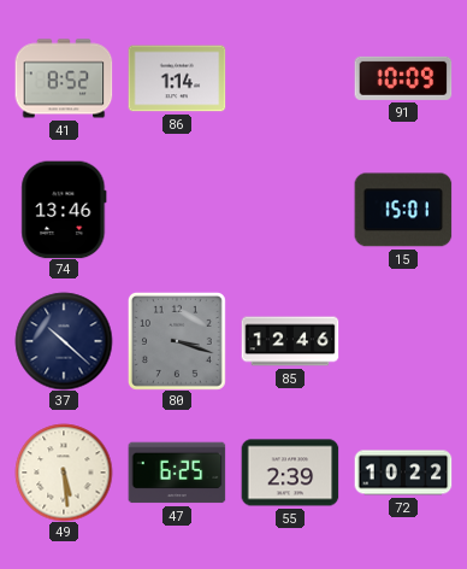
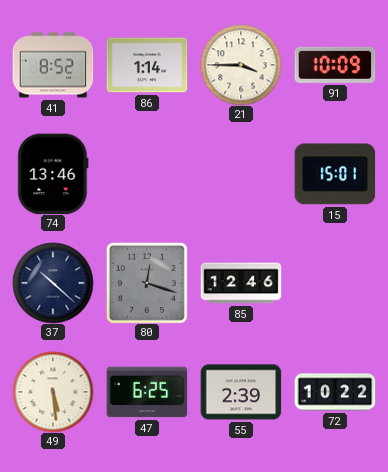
21: none -> 3:45 (241, 65)
80: 3:18 -> 12:18 (147, 283)
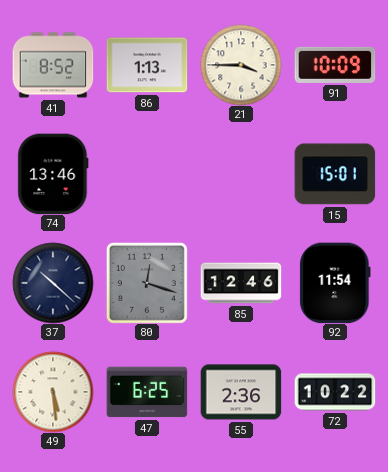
86: 1:14 -> 1:13 (147, 65)
92: none -> 11:54 (335, 283)
55: 2:39 -> 2:36 (241, 392)
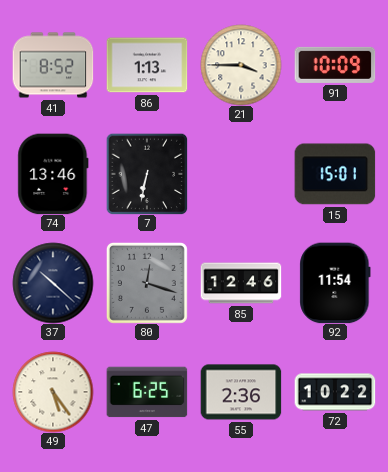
7: none -> 6:32 (147, 174)
49: 5:29 -> 5:24 (53, 392)
